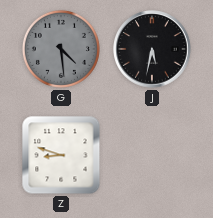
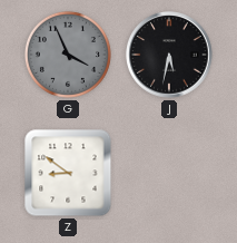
G: 4:29 -> 3:56 (68, 55)
Z: 8:48 -> 8:51 (68, 173)
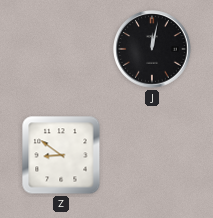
G: 3:56 -> none (68, 55)
J: 5:32 -> 12:02 (152, 49)
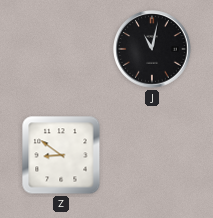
J: 12:02 -> 11:02 (152, 49)
